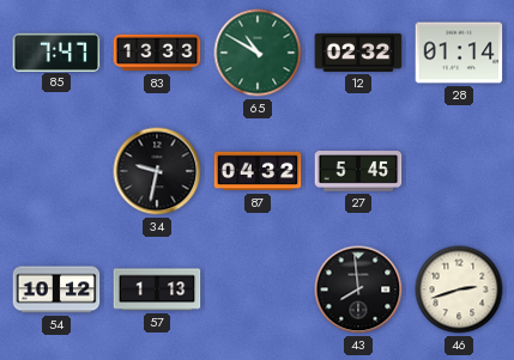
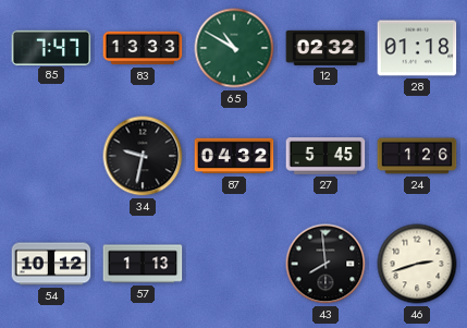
28: 01:14 -> 01:18 (417, 48)
24: none -> 1:26 (417, 156)
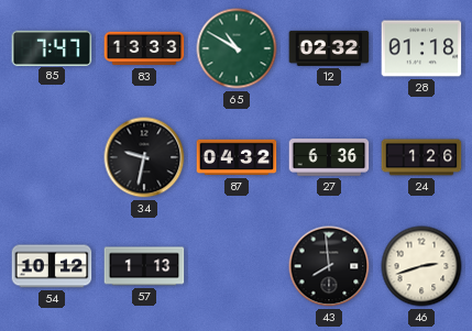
27: 5:45 -> 6:36 (329, 157)
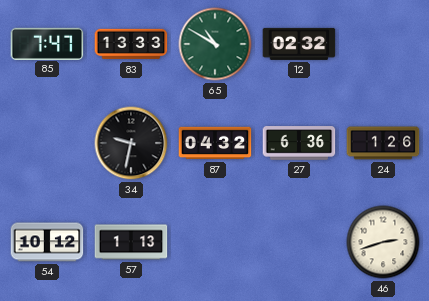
28: 01:18 -> none (421, 48)
43: 7:59 -> none (329, 266)
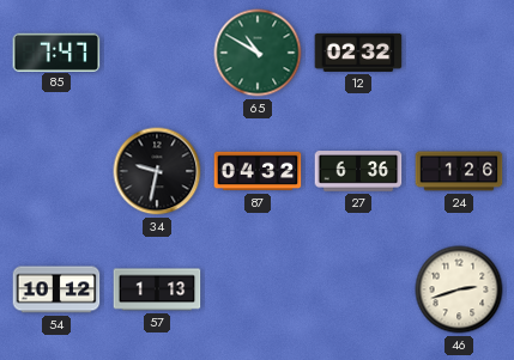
83: 13:33 -> none (131, 44)
